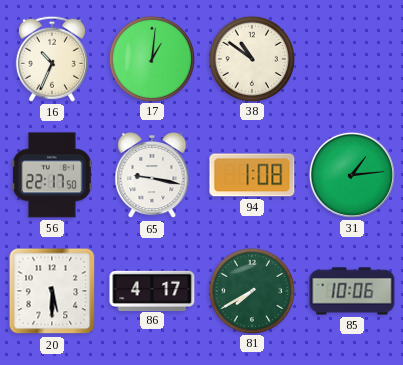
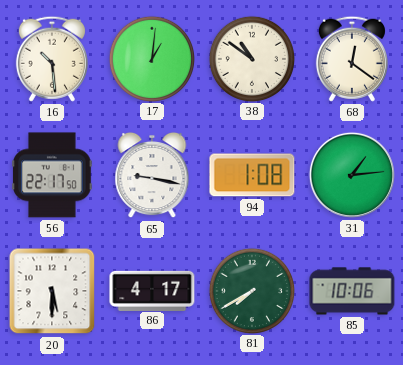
16: 10:34 -> 10:29 (52, 59)
68: none -> 12:21 (352, 59)
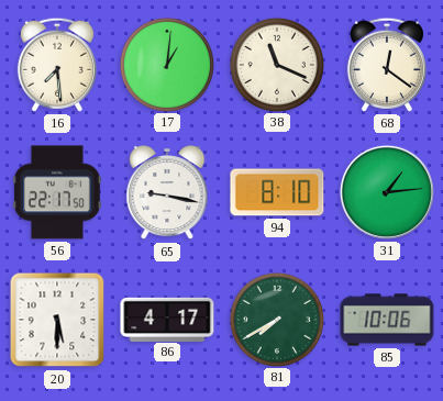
16: 10:29 -> 7:29 (57, 65)
38: 10:51 -> 11:19 (276, 64)
94: 1:08 -> 8:10 (277, 192)
